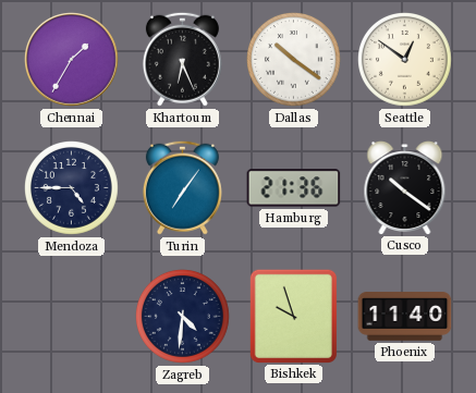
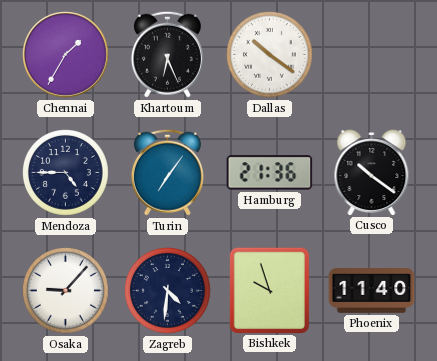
Seattle: 12:51 -> none (405, 60)
Osaka: none -> 9:07 (66, 291)
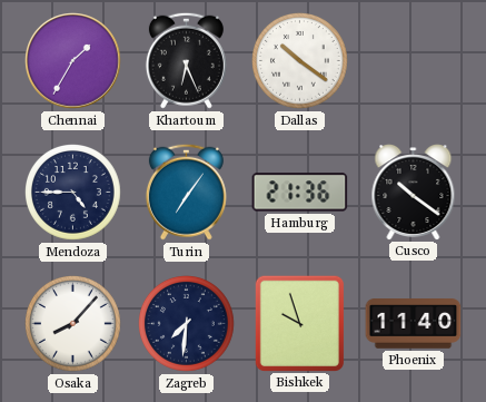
Osaka: 9:07 -> 8:07 (73, 324)
Zagreb: 4:31 -> 7:31 (187, 324)
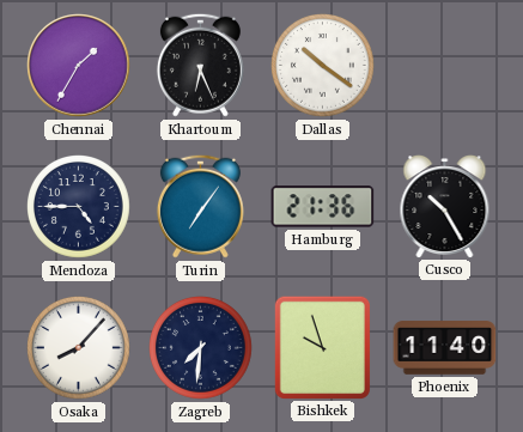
Cusco: 10:21 -> 10:25 (445, 207)
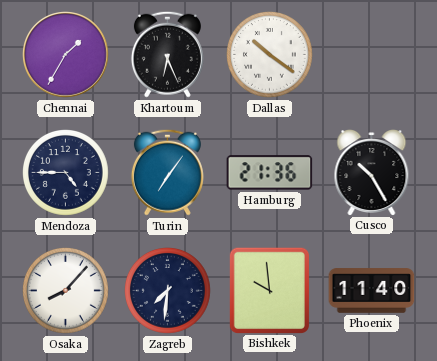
Bishkek: 9:57 -> 9:59 (269, 290)
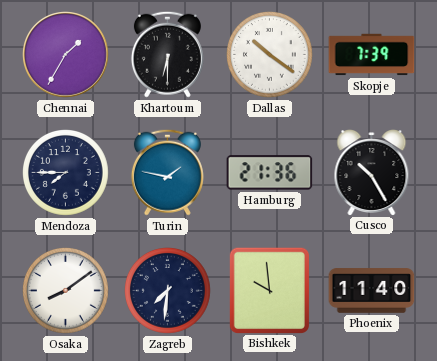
Khartoum: 6:26 -> 6:30 (167, 54)
Skopje: none -> 7:39 (372, 55)
Mendoza: 4:45 -> 7:45 (66, 173)
Turin: 7:06 -> 1:47 (167, 172)
Osaka: 8:07 -> 8:09 (66, 291)
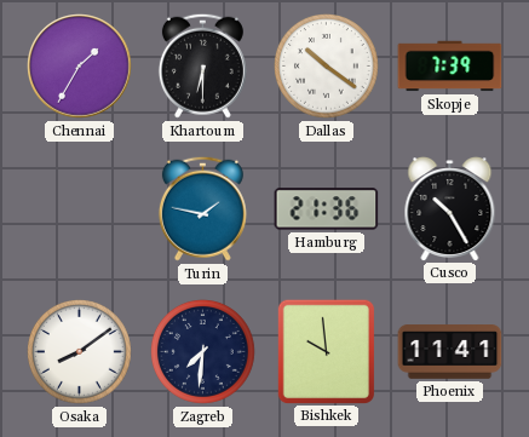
Mendoza: 7:45 -> none (66, 173)
Phoenix: 11:40 -> 11:41 (450, 352)
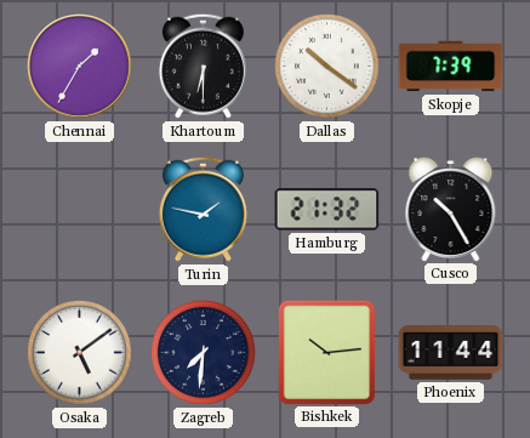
Hamburg: 21:36 -> 21:32 (327, 210)
Osaka: 8:09 -> 5:09 (80, 353)
Bishkek: 9:59 -> 10:14 (326, 352)
Phoenix: 11:41 -> 11:44 (451, 353)
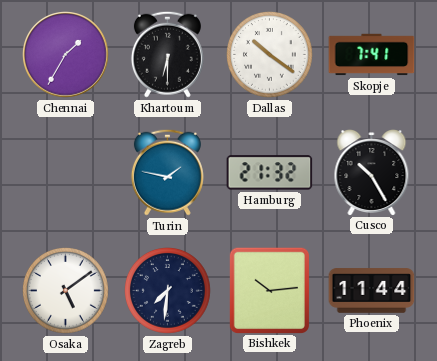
Skopje: 7:39 -> 7:41 (372, 55)
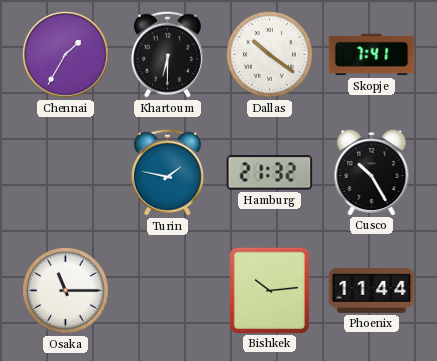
Osaka: 5:09 -> 11:15 (66, 291)
Zagreb: 7:31 -> none (168, 291)
